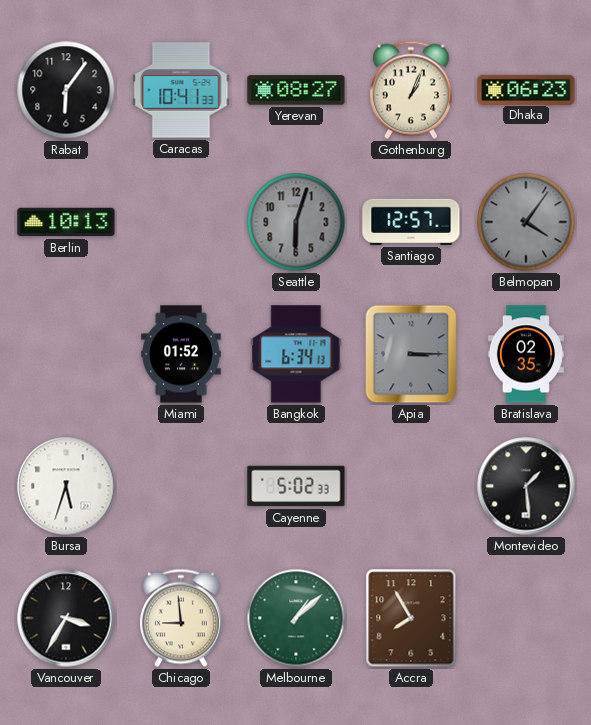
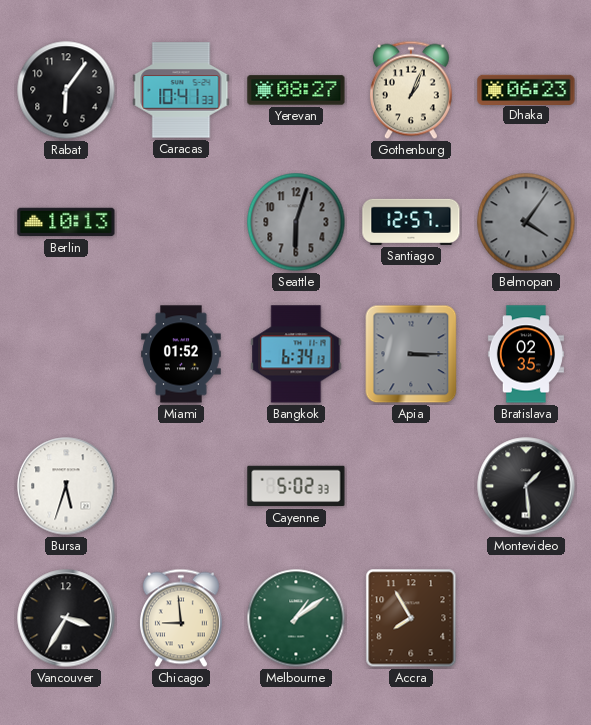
Melbourne: 1:08 -> 1:09 (296, 618)
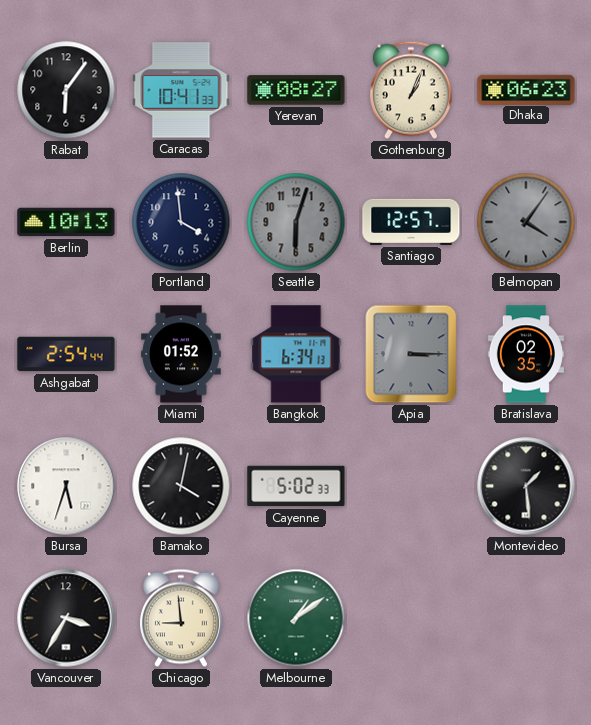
Portland: none -> 3:59 (181, 222)
Ashgabat: none -> 2:54 (66, 354)
Bamako: none -> 4:02 (181, 486)
Accra: 7:55 -> none (411, 618)
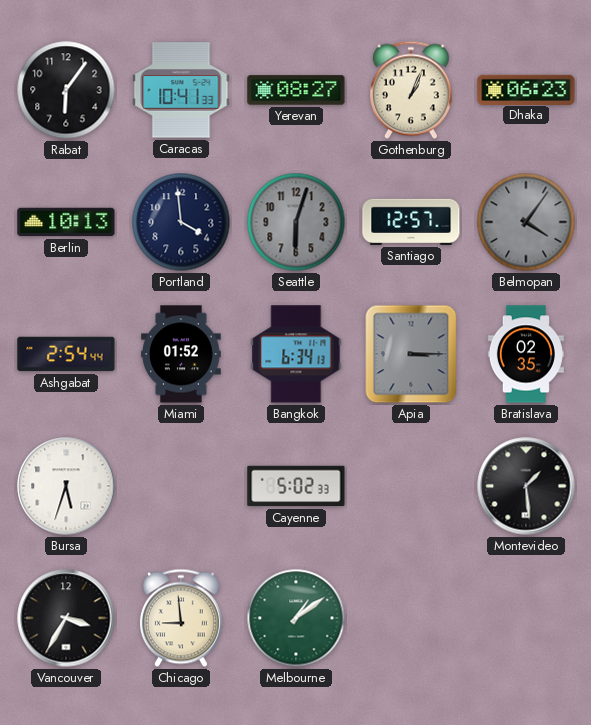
Bamako: 4:02 -> none (181, 486)
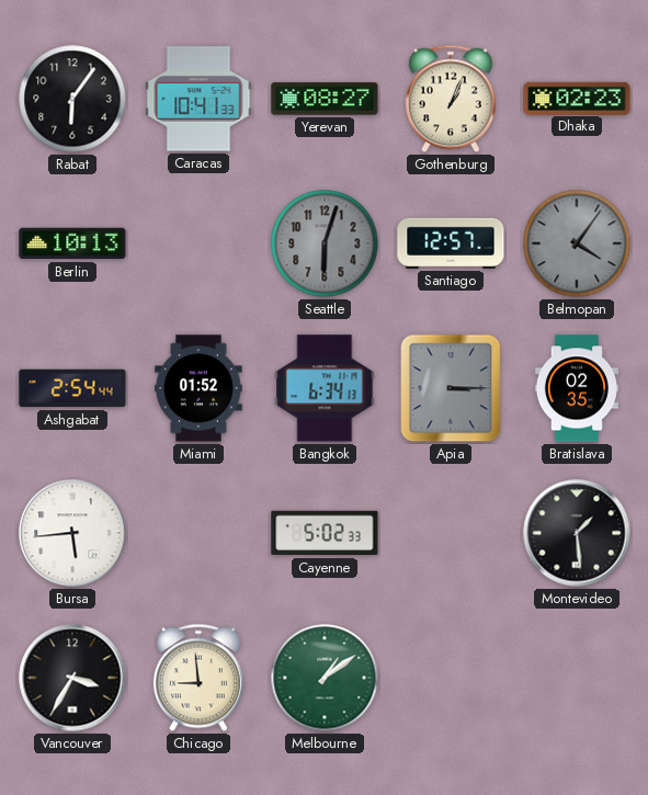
Dhaka: 06:23 -> 02:23 (577, 98)
Portland: 3:59 -> none (181, 222)
Bursa: 5:33 -> 5:44 (72, 533)
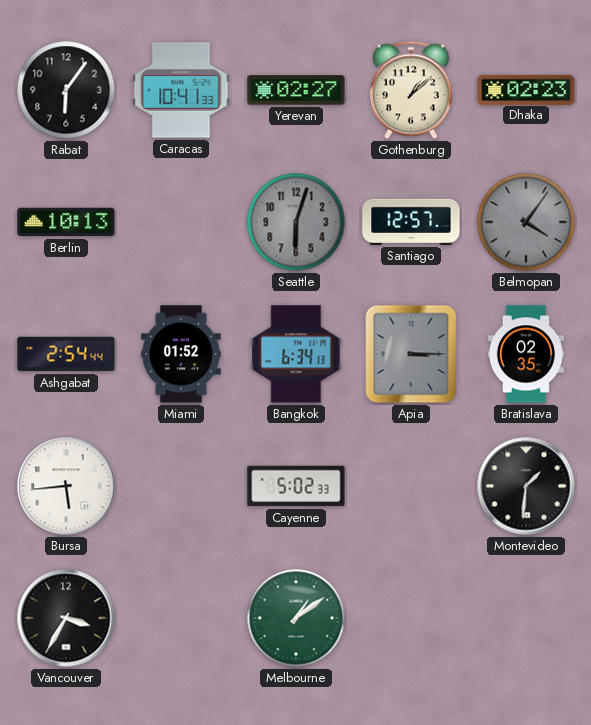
Yerevan: 08:27 -> 02:27 (296, 90)
Gothenburg: 1:04 -> 1:08 (411, 90)
Montevideo: 1:29 -> 1:31 (526, 486)
Chicago: 8:59 -> none (198, 678)
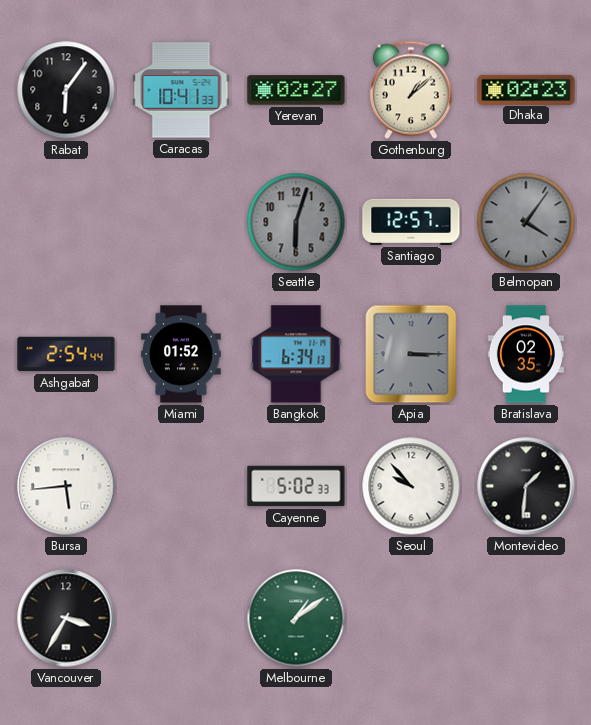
Berlin: 10:13 -> none (66, 222)
Seoul: none -> 9:53 (411, 486)
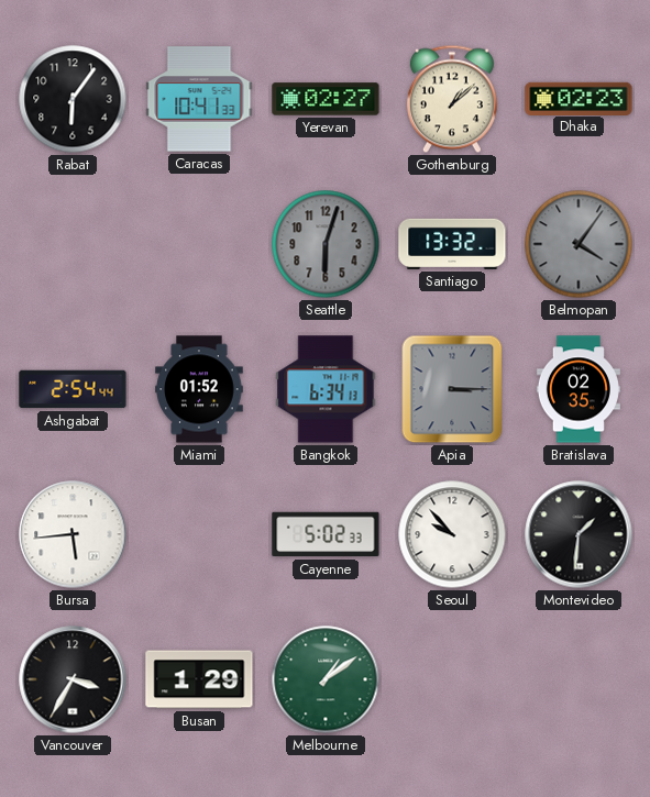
Santiago: 12:57 -> 13:32 (452, 244)
Busan: none -> 1:29 (199, 679)
